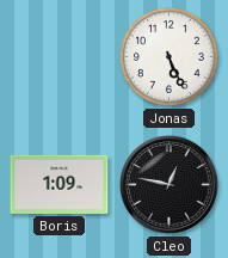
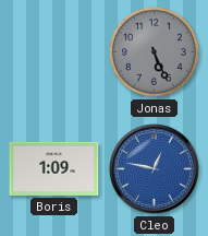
Jonas dial: white -> grey (154, 51)
Cleo dial: black -> blue (155, 169)
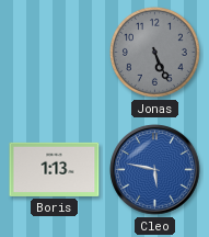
Boris: 1:09 -> 1:13 (55, 169)
Cleo: 12:47 -> 5:47 (155, 170)
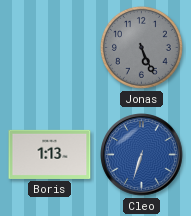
Cleo: 5:47 -> 6:33 (142, 155)
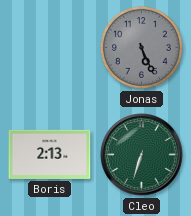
Boris: 1:13 -> 2:13 (50, 154)
Cleo dial: blue -> green (142, 155)
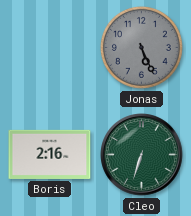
Boris: 2:13 -> 2:16 (50, 154)
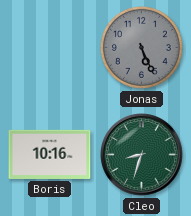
Boris: 2:16 -> 10:16 (50, 154)
Cleo: 6:33 -> 8:33 (142, 155)
